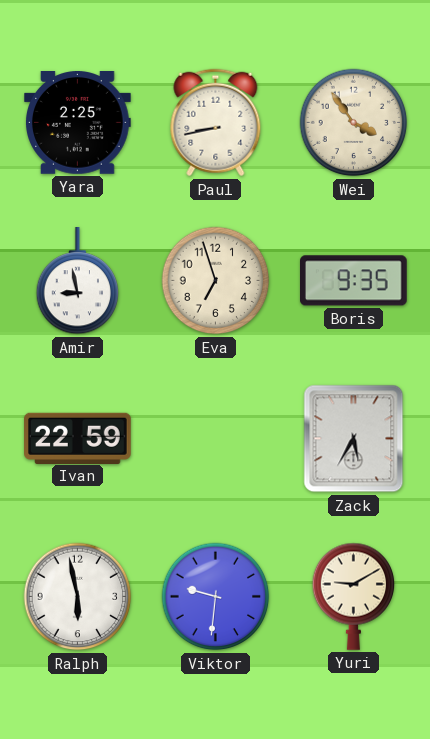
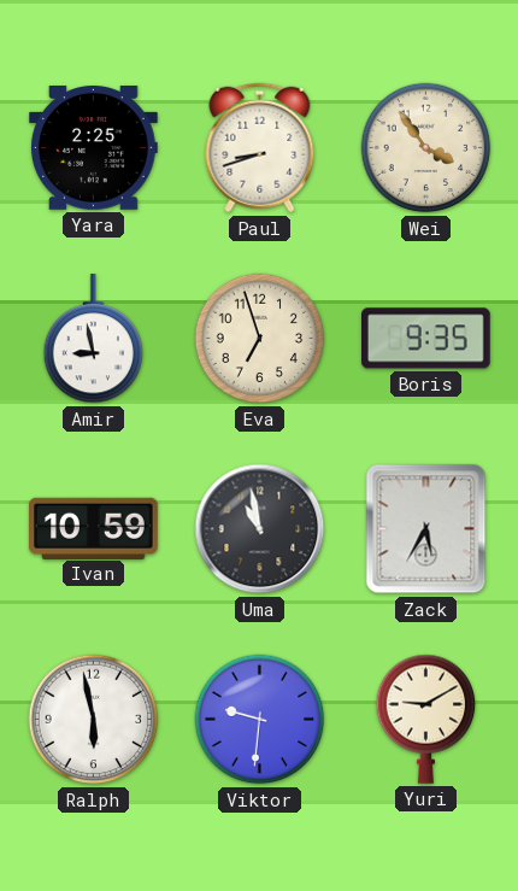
Paul: 8:43 -> 8:42 (260, 148)
Ivan: 22:59 -> 10:59 (94, 528)
Uma: none -> 10:58 (260, 529)
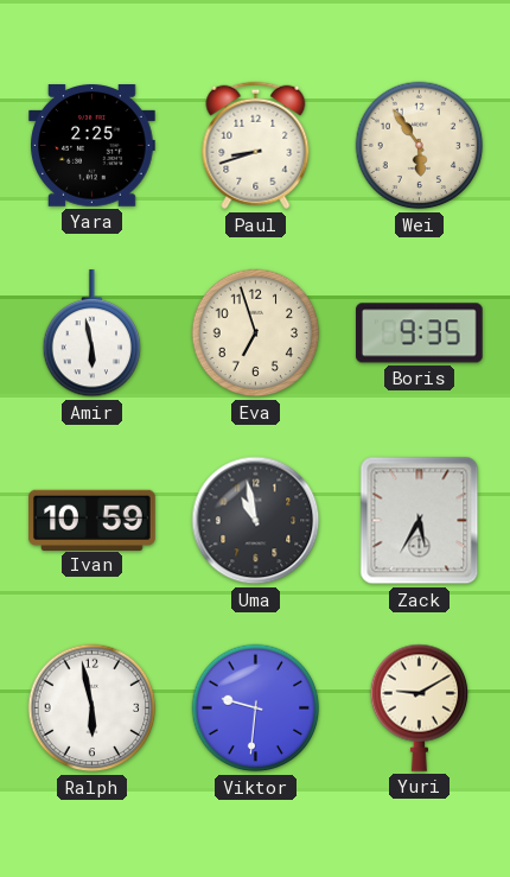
Wei: 3:54 -> 5:54 (420, 146)
Amir: 8:58 -> 5:58 (93, 333)
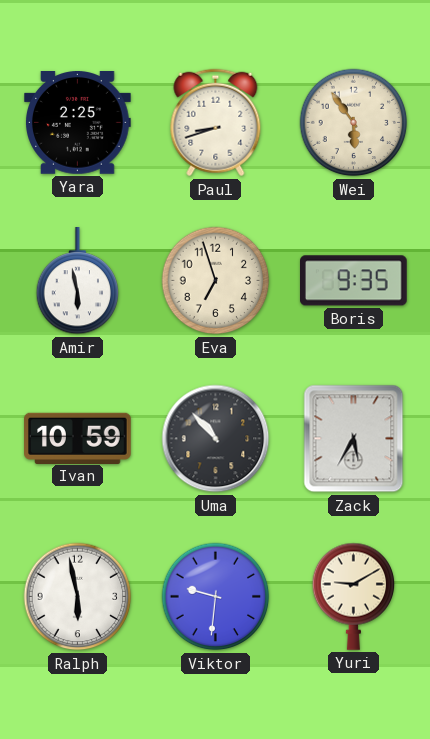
Uma: 10:58 -> 10:53 (216, 439)
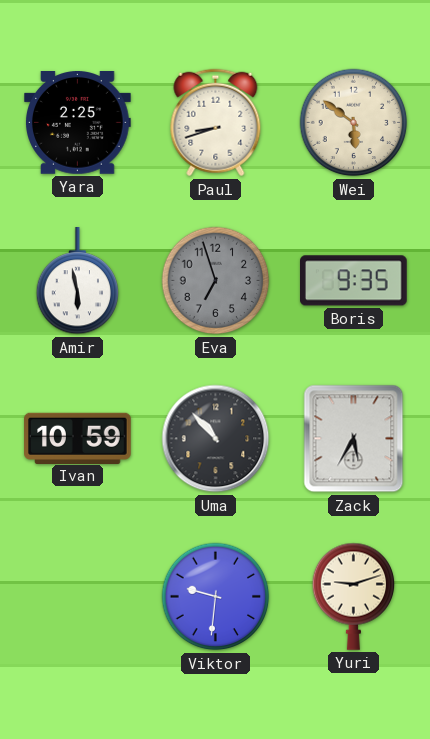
Wei: 5:54 -> 5:51 (354, 123)
Eva dial: cream -> grey (216, 281)
Ralph: 5:58 -> none (78, 597)
Yuri: 9:10 -> 9:12 (354, 596)
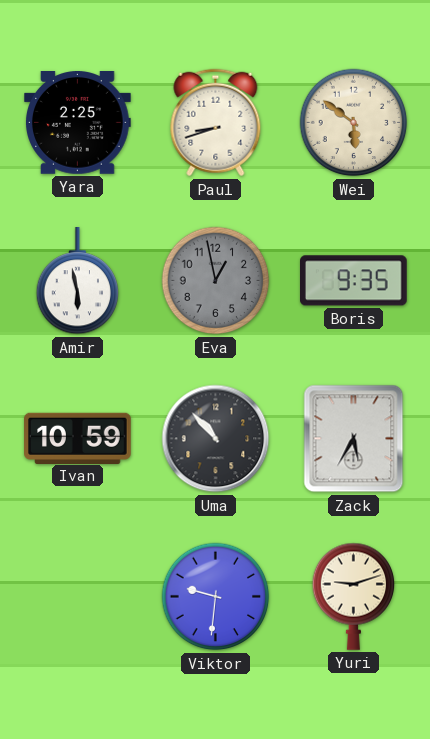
Eva: 6:57 -> 12:58 (216, 281)
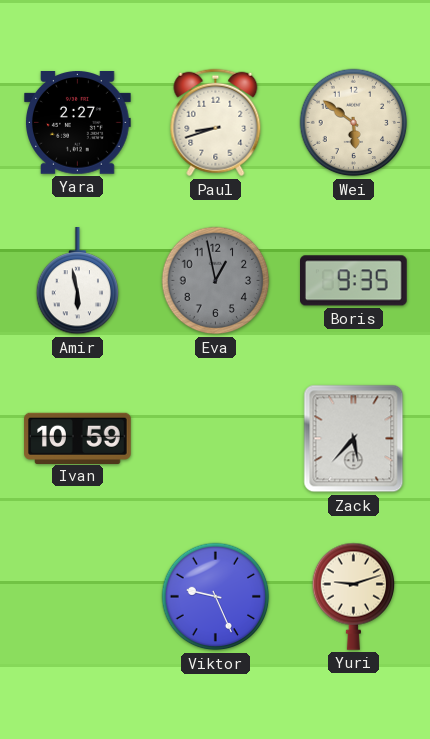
Yara: 2:25 -> 2:27 (78, 123)
Uma: 10:53 -> none (216, 439)
Zack: 5:35 -> 5:37 (354, 439)
Viktor: 9:31 -> 9:26 (216, 597)
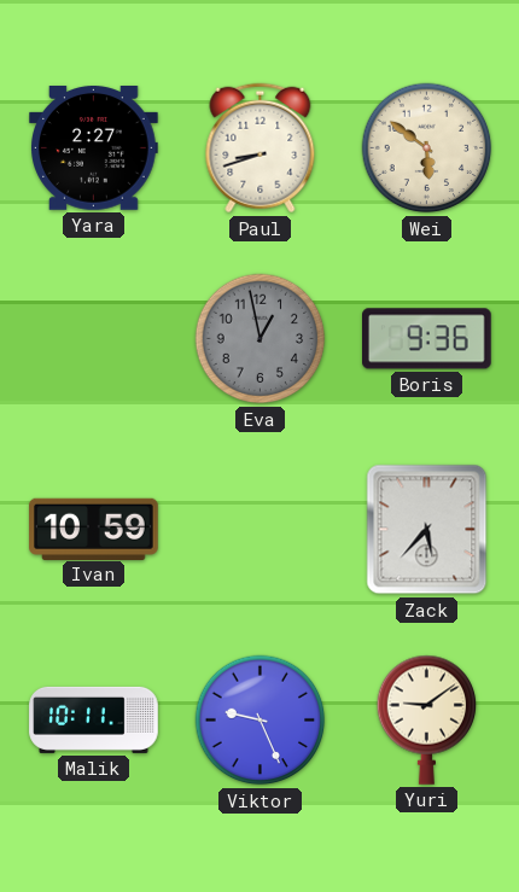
Amir: 5:58 -> none (78, 281)
Boris: 9:35 -> 9:36 (427, 339)
Malik: none -> 10:11 (94, 719)
Yuri: 9:12 -> 9:09 (427, 719)
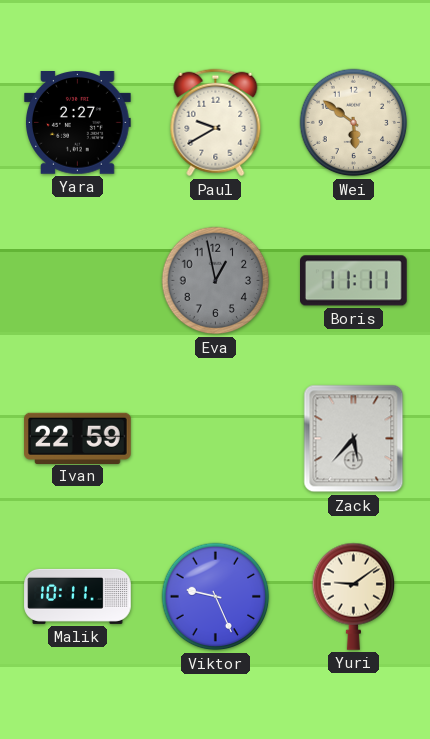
Paul: 8:42 -> 9:40 (216, 123)
Boris: 9:36 -> 11:11 (354, 281)
Ivan: 10:59 -> 22:59 (78, 438)
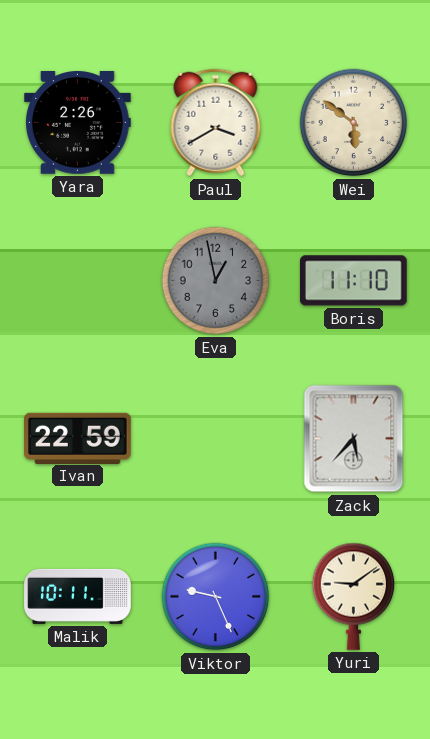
Yara: 2:27 -> 2:26 (78, 123)
Paul: 9:40 -> 3:40 (216, 123)
Boris: 11:11 -> 11:10 (354, 281)
